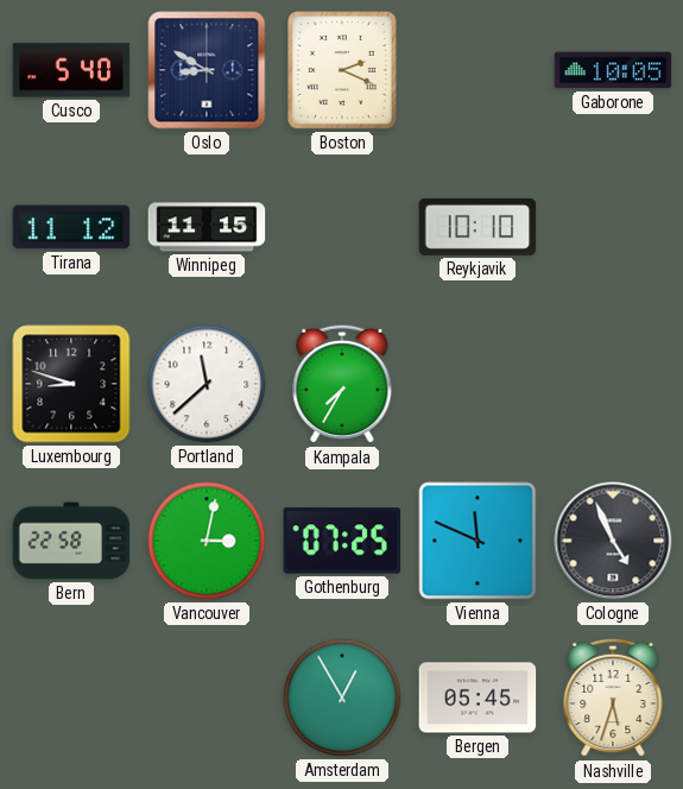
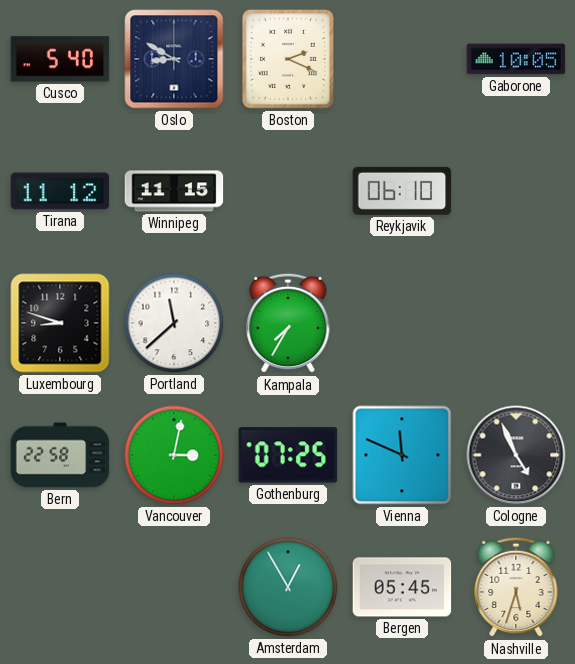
Reykjavik: 10:10 -> 06:10 (402, 191)
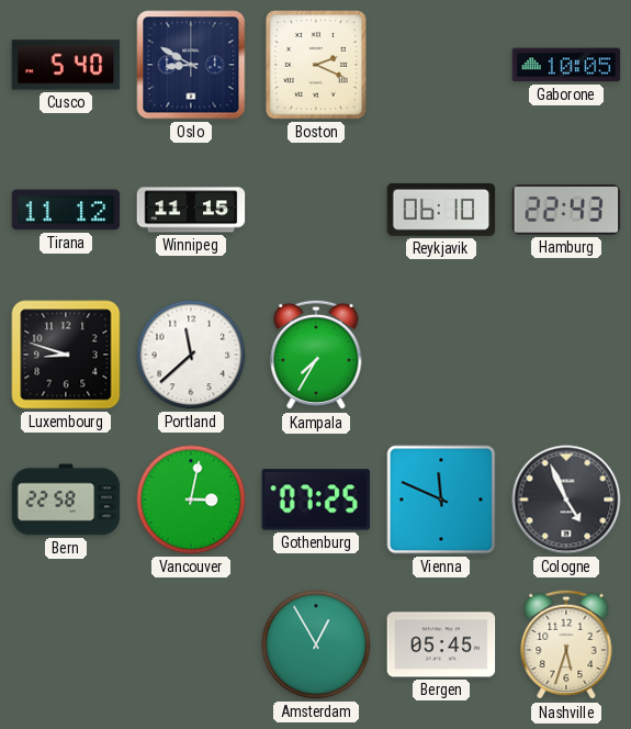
Hamburg: none -> 22:43 (566, 210)
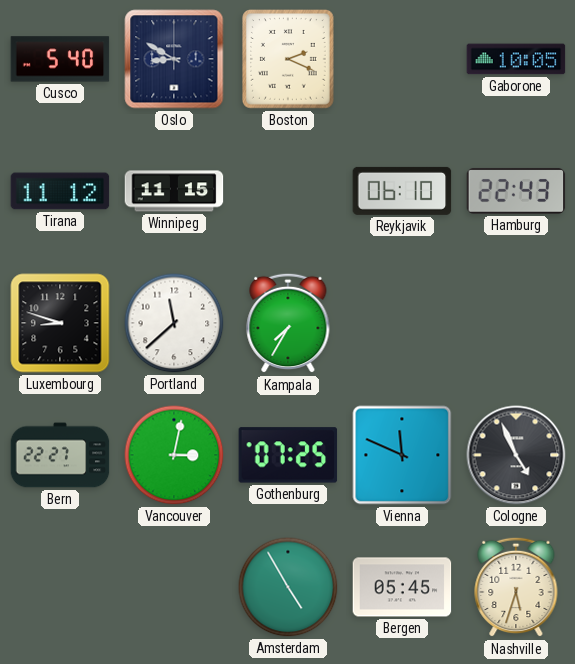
Bern: 22:58 -> 22:27 (60, 455)
Amsterdam: 12:55 -> 4:55 (288, 587)
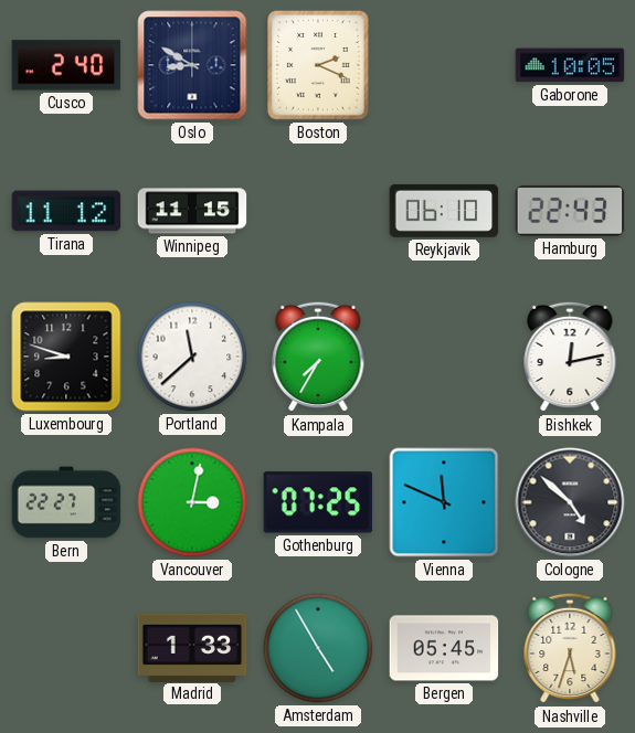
Cusco: 5:40 -> 2:40 (66, 65)
Bishkek: none -> 12:13 (570, 357)
Cologne: 4:56 -> 4:52 (570, 502)
Madrid: none -> 1:33 (192, 647)
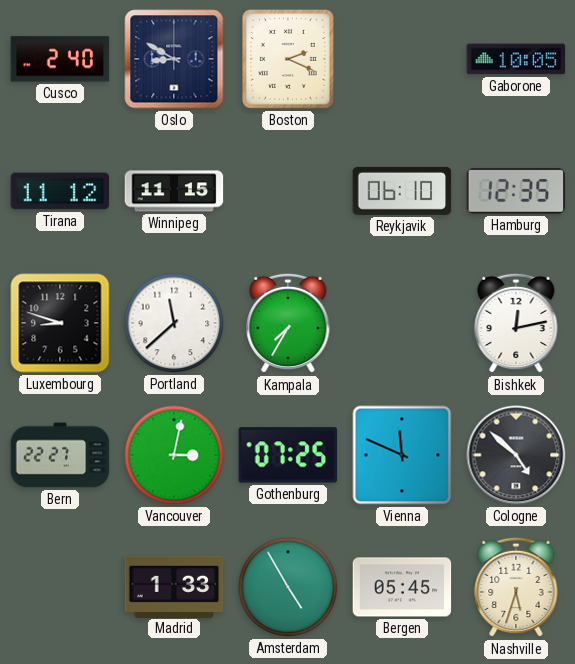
Hamburg: 22:43 -> 12:35 (516, 191)
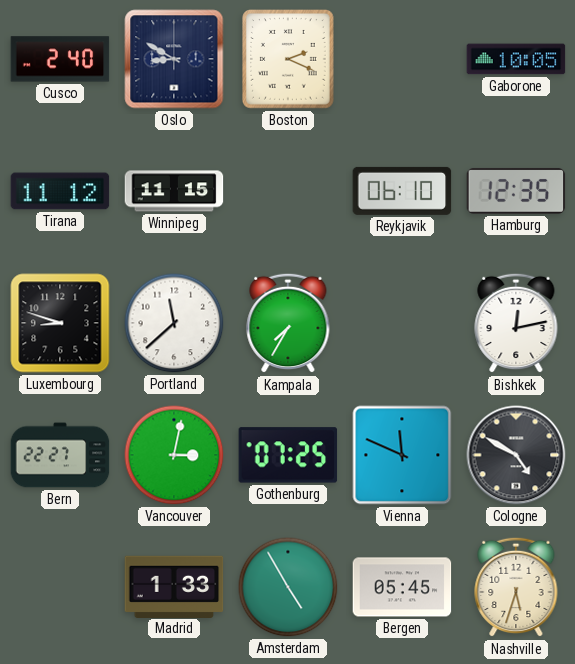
Cologne: 4:52 -> 4:50 (516, 455)
